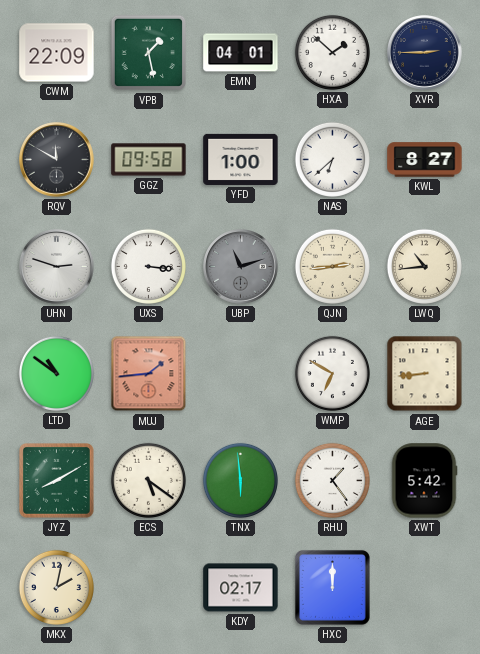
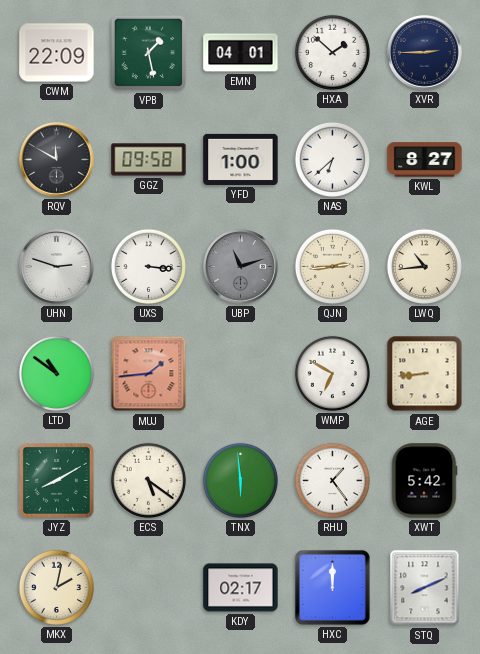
STQ: none -> 8:11 (425, 588)
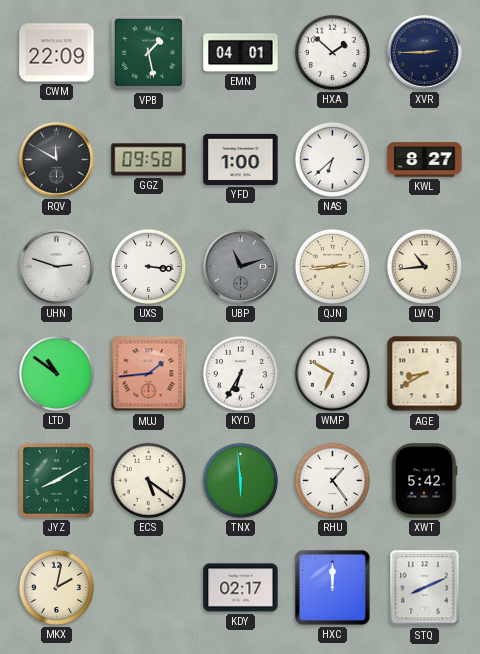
KYD: none -> 6:35 (240, 373)
AGE: 8:44 -> 8:40 (425, 374)
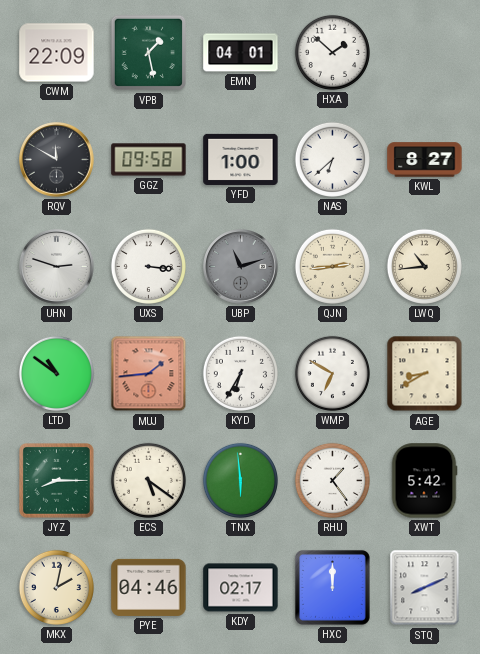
XVR: 2:45 -> none (425, 53)
JYZ: 8:10 -> 8:15 (57, 481)
PYE: none -> 04:46 (149, 587)
